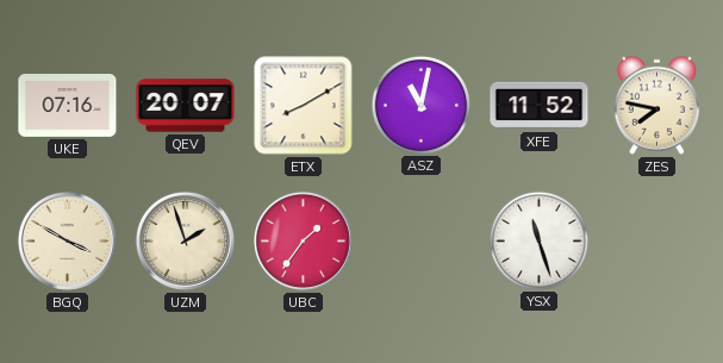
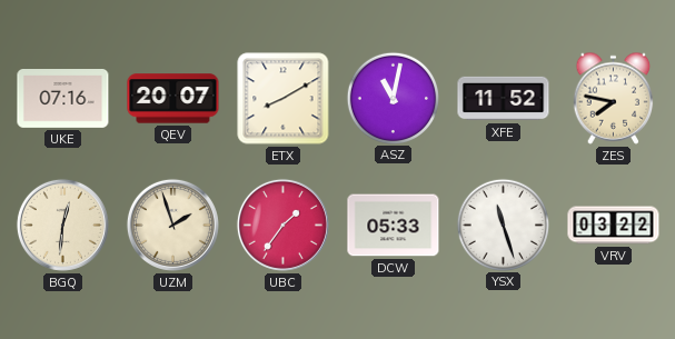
BGQ: 3:50 -> 12:31 (62, 225)
DCW: none -> 05:33 (394, 226)
VRV: none -> 03:22 (614, 226)
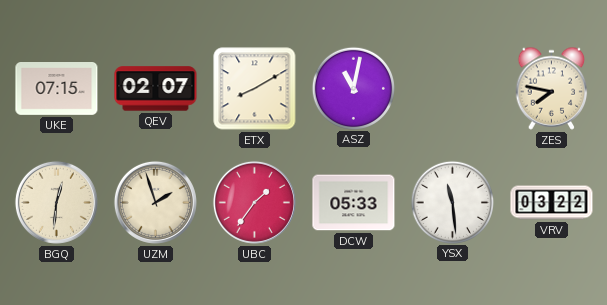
UKE: 07:16 -> 07:15 (57, 89)
QEV: 20:07 -> 02:07 (156, 89)
XFE: 11:52 -> none (504, 99)
YSX: 11:27 -> 11:29 (452, 202)
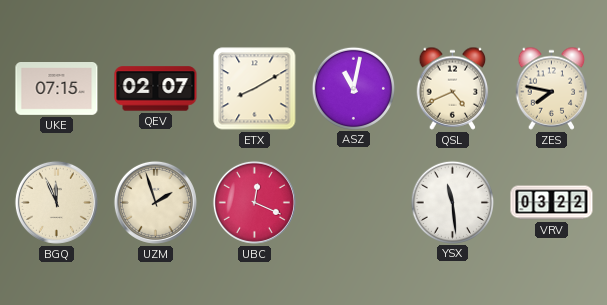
QSL: none -> 4:41 (453, 88)
BGQ: 12:31 -> 11:56 (56, 202)
UBC: 1:36 -> 12:19 (254, 202)
DCW: 05:33 -> none (354, 203)
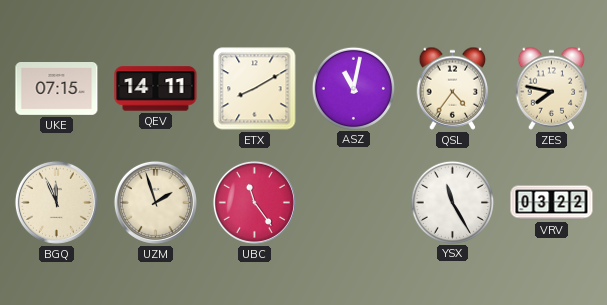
QEV: 02:07 -> 14:11 (156, 89)
QSL: 4:41 -> 4:36 (453, 88)
UBC: 12:19 -> 11:24 (254, 202)
YSX: 11:29 -> 11:25 (452, 202)
